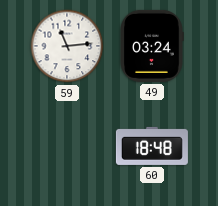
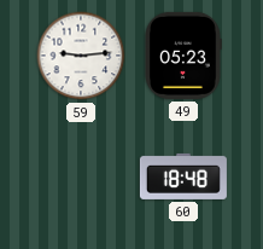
59: 11:14 -> 9:14 (81, 56)
49: 03:24 -> 05:23 (183, 56)
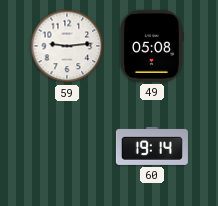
49: 05:23 -> 05:08 (152, 46)
60: 18:48 -> 19:14 (152, 146)
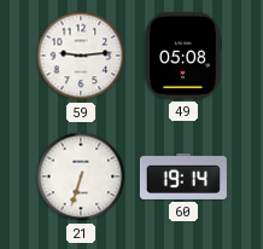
21: none -> 6:33 (81, 176)
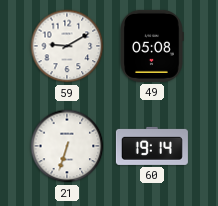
59: 9:14 -> 9:10 (67, 46)
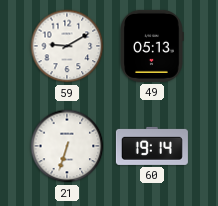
49: 05:08 -> 05:13 (152, 46)
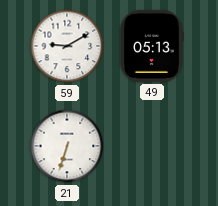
60: 19:14 -> none (152, 146)
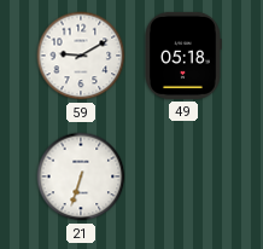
49: 05:13 -> 05:18 (183, 56)
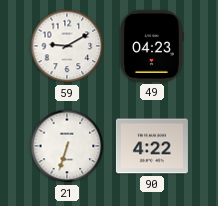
49: 05:18 -> 04:23 (152, 46)
90: none -> 4:22 (152, 146)
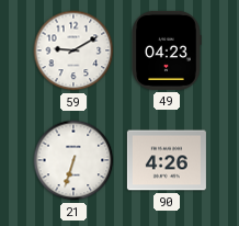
90: 4:22 -> 4:26 (167, 160)
